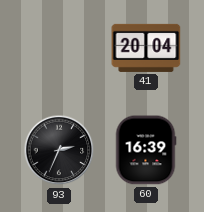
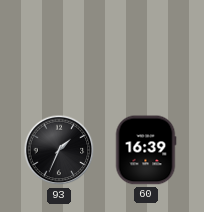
41: 20:04 -> none (146, 48)
93: 2:34 -> 1:34 (59, 150)
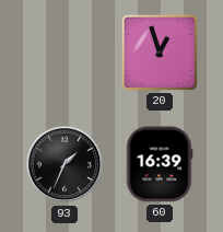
20: none -> 12:57 (160, 53)
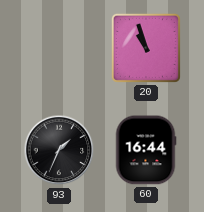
20: 12:57 -> 10:57 (146, 48)
60: 16:39 -> 16:44 (146, 150)
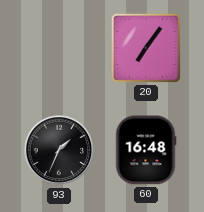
20: 10:57 -> 7:06 (146, 48)
60: 16:44 -> 16:48 (146, 150)
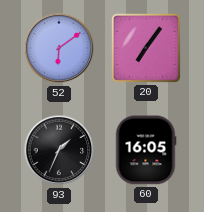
52: none -> 6:09 (59, 48)
60: 16:48 -> 16:05 (146, 150)
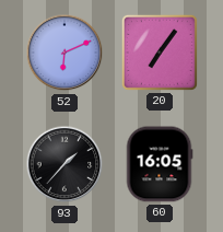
52: 6:09 -> 6:11 (64, 53)
93: 1:34 -> 1:37 (64, 164)
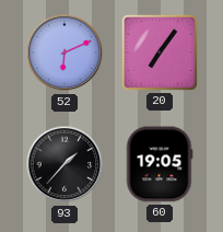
60: 16:05 -> 19:05 (160, 164)
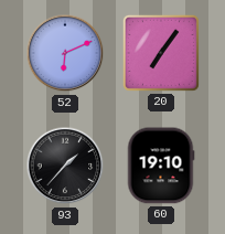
60: 19:05 -> 19:10 (161, 166)
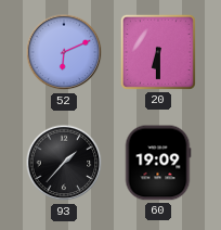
20: 7:06 -> 6:30 (158, 52)
60: 19:10 -> 19:09 (158, 163)
